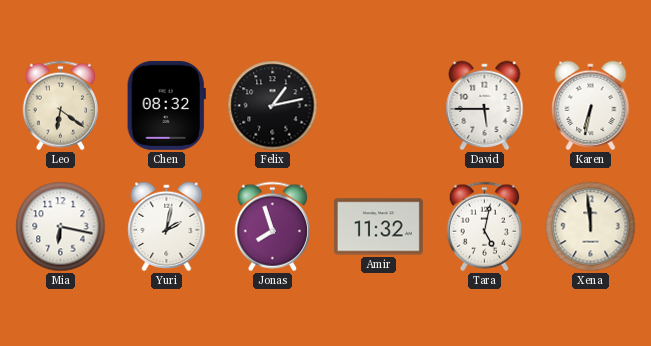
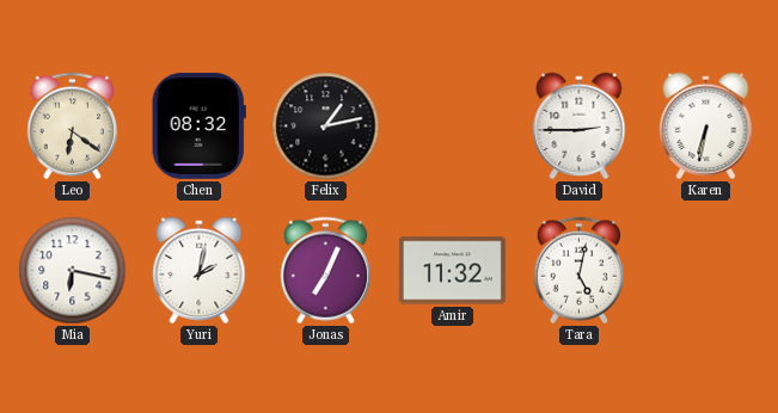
David: 5:45 -> 2:45 (580, 127)
Jonas: 7:57 -> 7:04 (325, 271)
Xena: 11:59 -> none (591, 227)
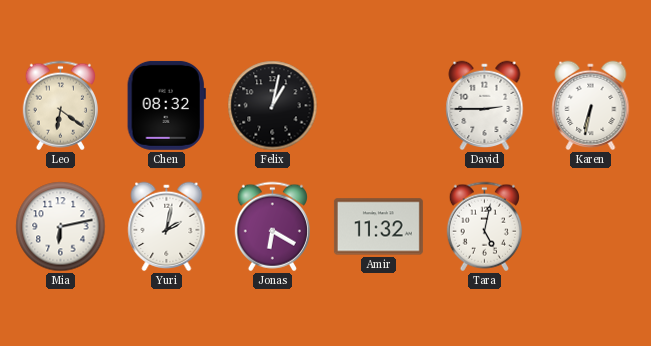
Felix: 1:13 -> 1:02 (273, 106)
Mia: 6:17 -> 6:13 (61, 227)
Jonas: 7:04 -> 6:20 (272, 227)
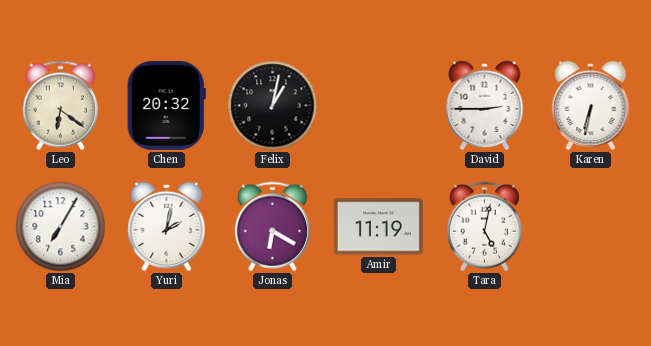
Chen: 08:32 -> 20:32 (166, 105)
Mia: 6:13 -> 7:05 (61, 227)
Amir: 11:32 -> 11:19 (378, 227)
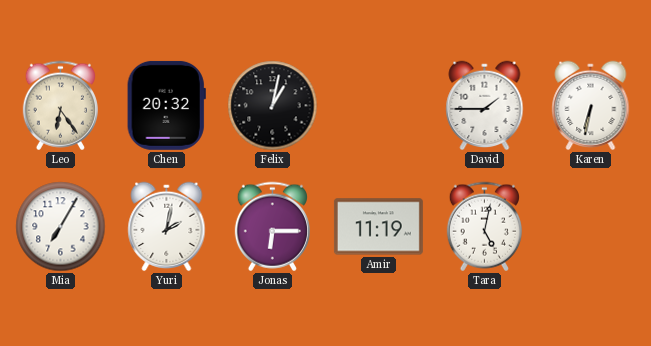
Leo: 6:21 -> 6:24 (60, 106)
David: 2:45 -> 1:45 (485, 106)
Jonas: 6:20 -> 6:15 (272, 227)
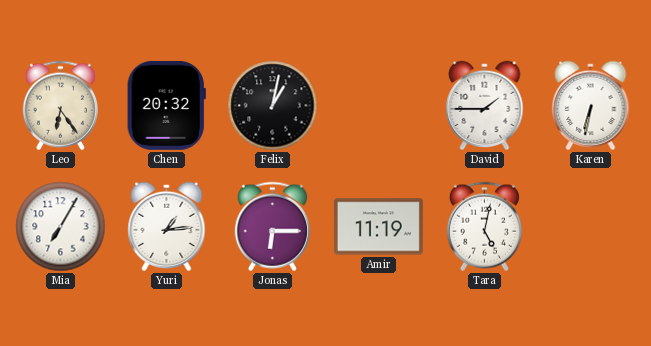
Yuri: 2:02 -> 1:14 (167, 227)
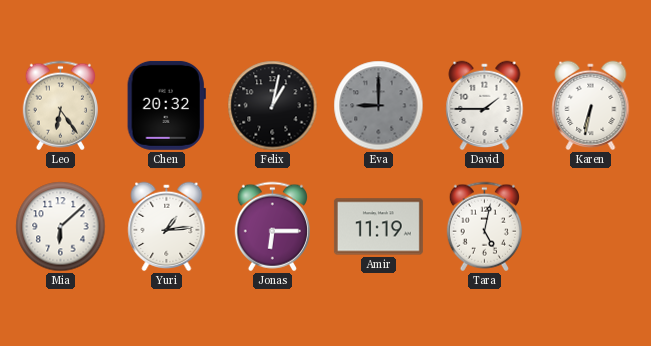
Eva: none -> 9:00 (379, 106)
Mia: 7:05 -> 6:08 (61, 227)
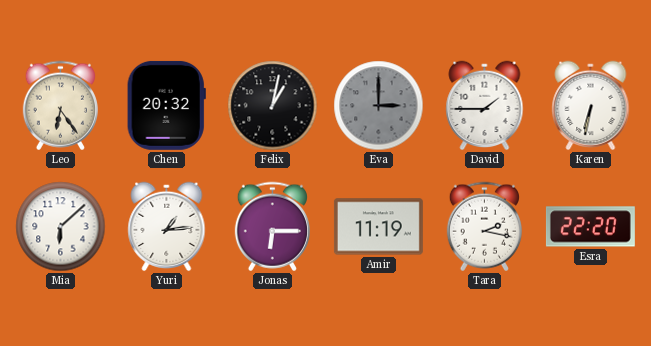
Eva: 9:00 -> 3:00 (379, 106)
Tara: 5:02 -> 2:17 (484, 227)
Esra: none -> 22:20 (590, 227)
